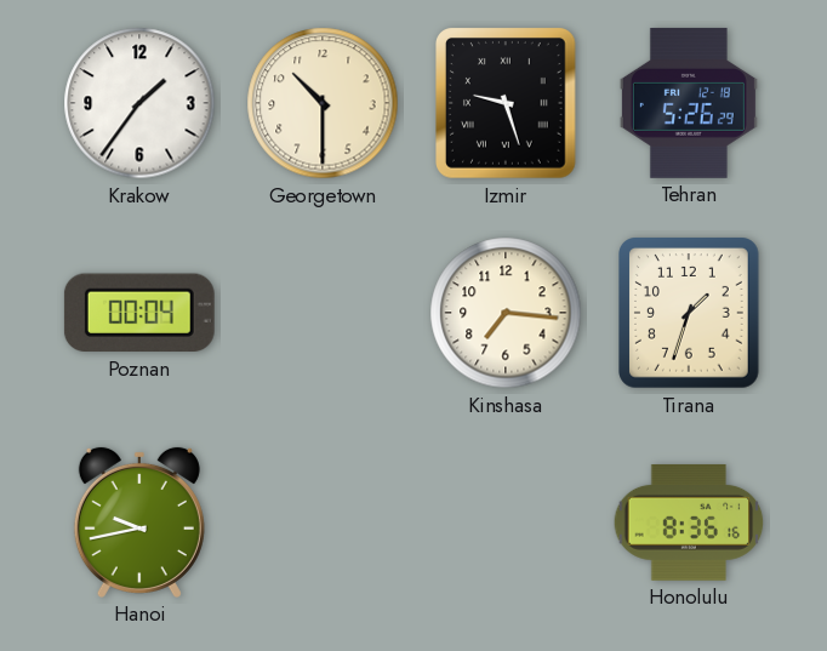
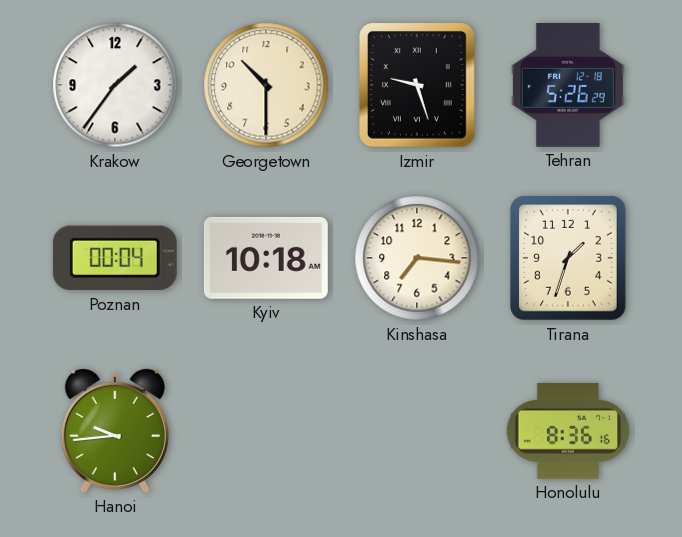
Kyiv: none -> 10:18 (266, 258)
Hanoi: 9:43 -> 9:44 (115, 431)
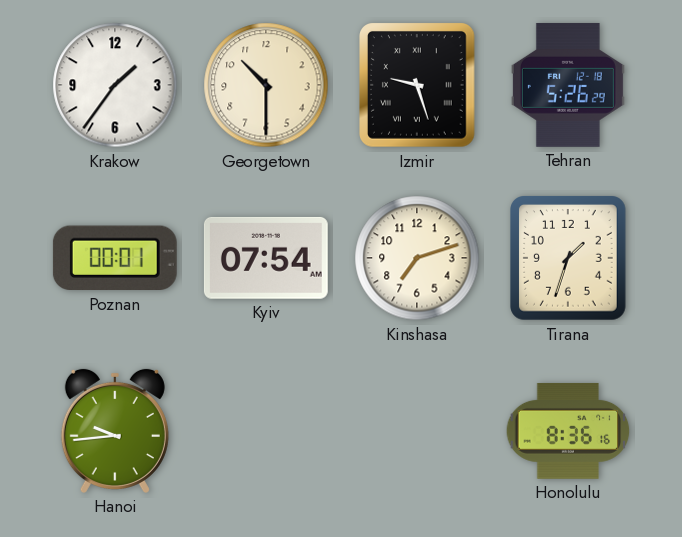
Poznan: 00:04 -> 00:01 (115, 258)
Kyiv: 10:18 -> 07:54 (266, 258)
Kinshasa: 7:16 -> 7:12 (417, 258)
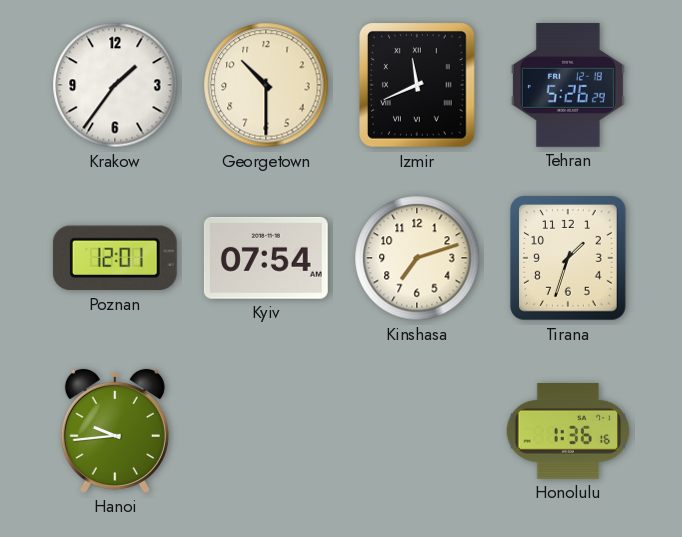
Izmir: 9:27 -> 11:41 (418, 86)
Poznan: 00:01 -> 12:01 (115, 258)
Honolulu: 8:36 -> 1:36 (568, 431)
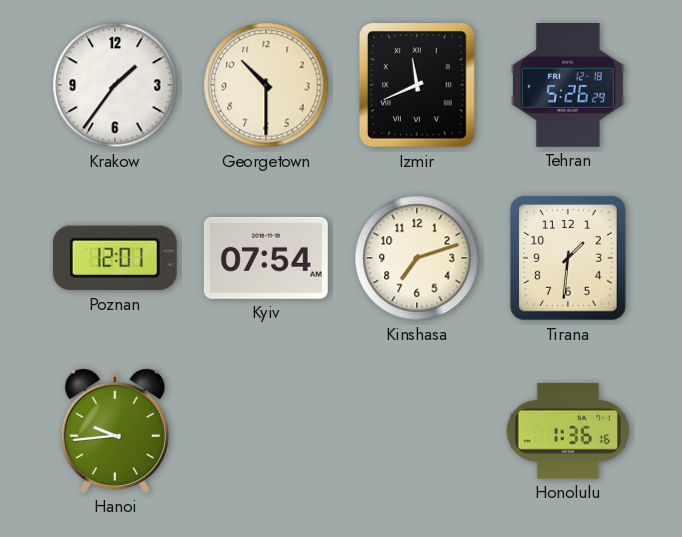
Tirana: 1:33 -> 1:31 (569, 259)
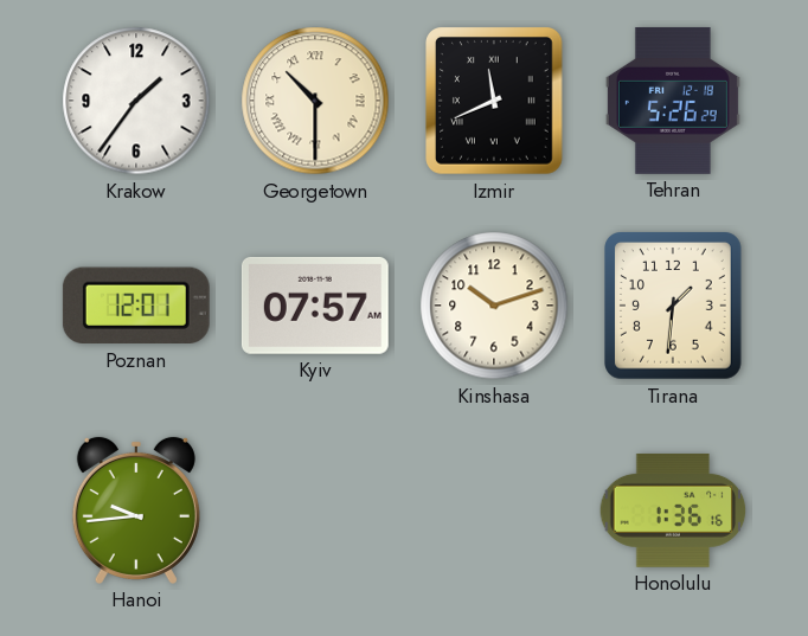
Georgetown numerals: Arabic -> Roman (315, 101)
Kyiv: 07:54 -> 07:57 (315, 306)
Kinshasa: 7:12 -> 10:12 (494, 306)
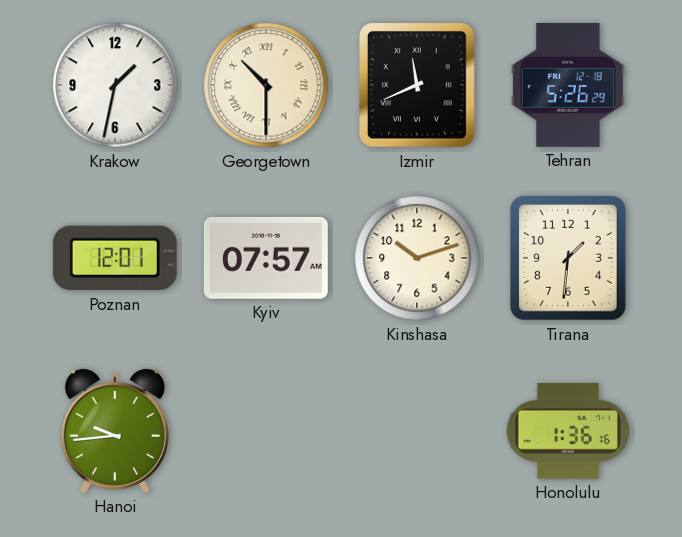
Krakow: 1:36 -> 1:32 (115, 85)
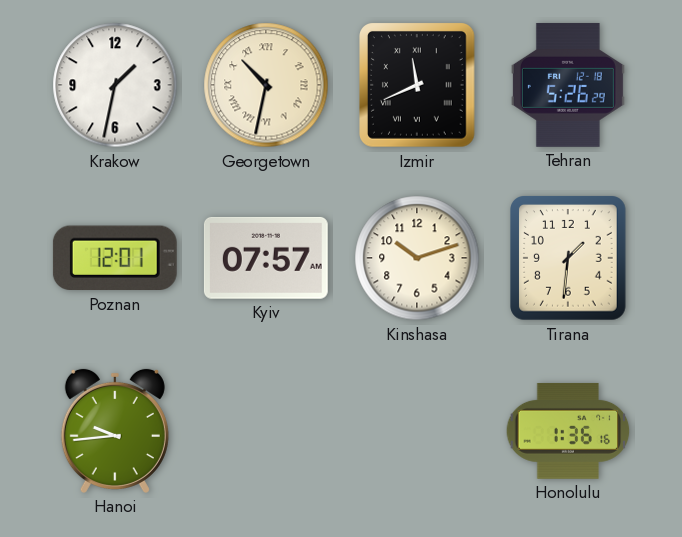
Georgetown: 10:30 -> 10:32 (266, 85)
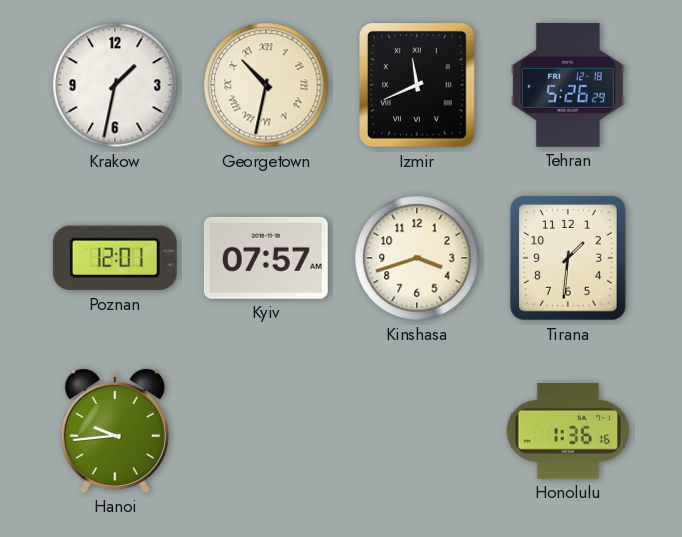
Kinshasa: 10:12 -> 3:42 (417, 258)
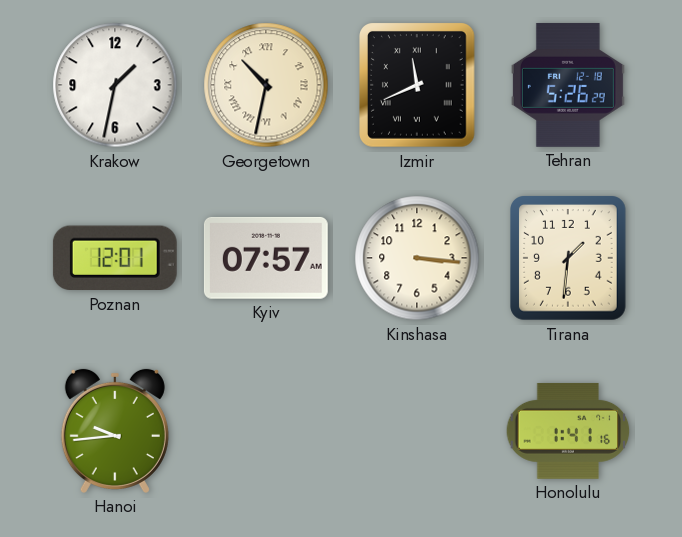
Kinshasa: 3:42 -> 3:16 (417, 258)
Honolulu: 1:36 -> 1:41 (568, 431)
